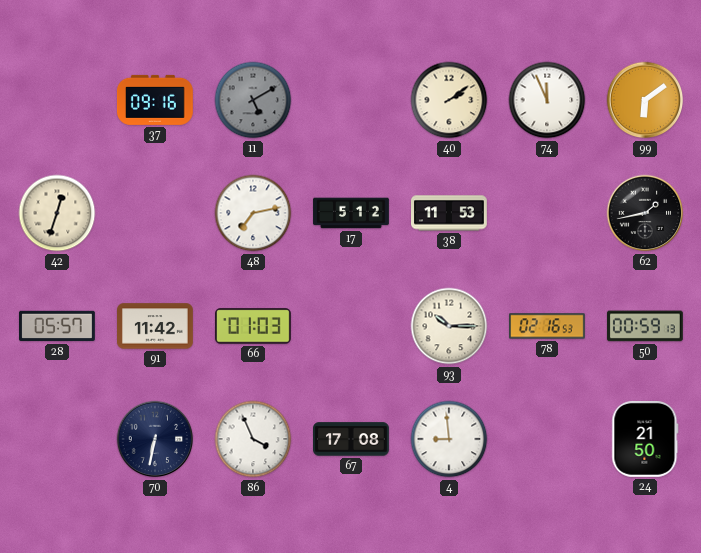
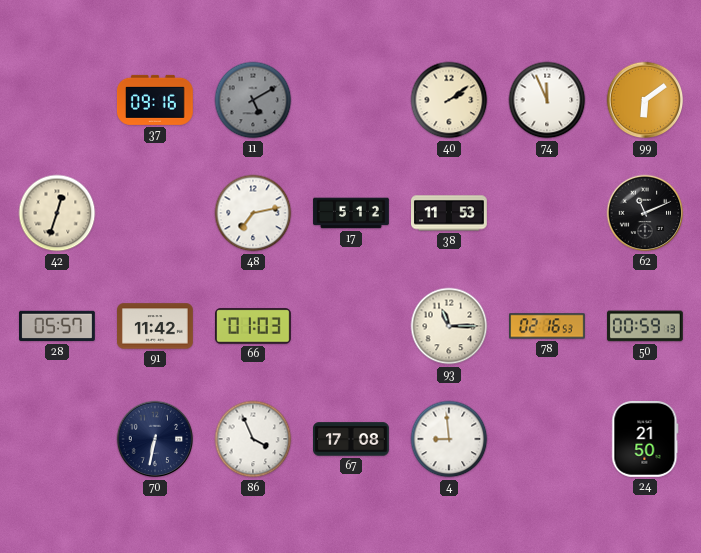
62: 1:43 -> 11:11 (645, 213)
93: 10:15 -> 11:15 (449, 326)
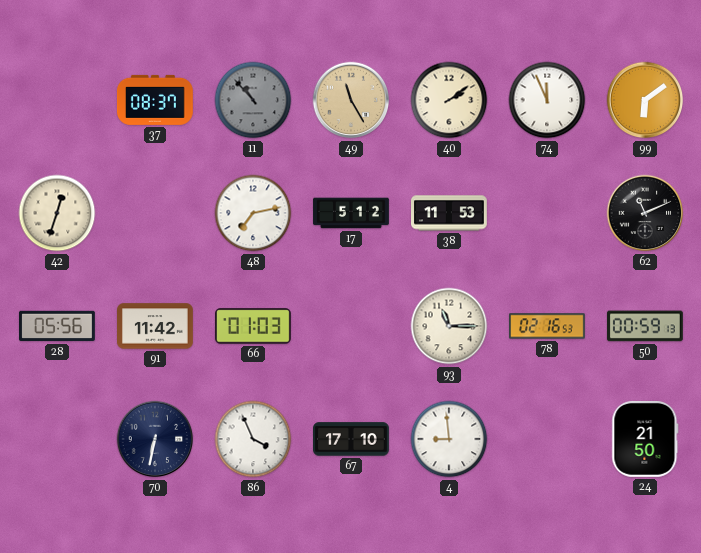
37: 09:16 -> 08:37 (155, 100)
11: 5:10 -> 10:53 (253, 100)
49: none -> 11:25 (351, 100)
28: 05:57 -> 05:56 (58, 326)
67: 17:08 -> 17:10 (352, 439)
